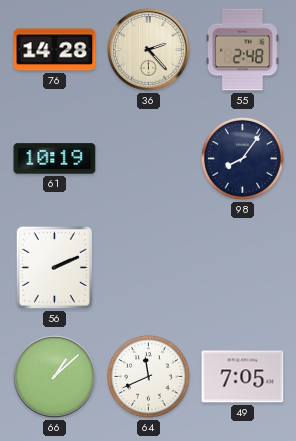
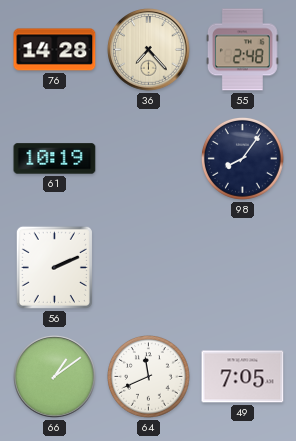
36: 2:23 -> 7:23 (149, 50)
66: 1:08 -> 1:09 (55, 377)
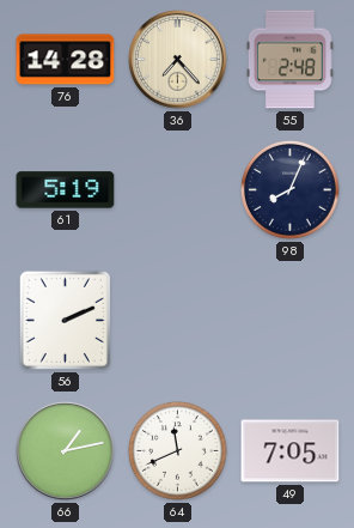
61: 10:19 -> 5:19 (66, 190)
98: 8:06 -> 8:04 (291, 190)
66: 1:09 -> 1:13 (66, 451)
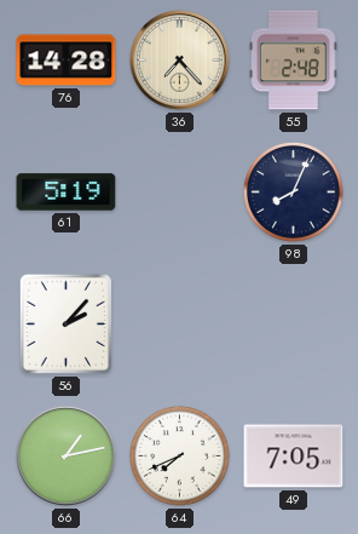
56: 2:11 -> 2:07 (65, 323)
64: 11:41 -> 7:41 (180, 457)
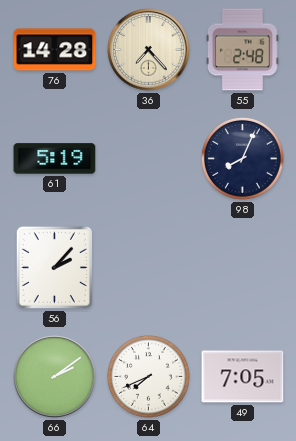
66: 1:13 -> 2:09 (55, 377)
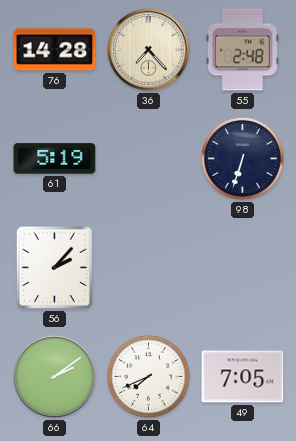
98: 8:04 -> 6:33 (243, 159)
